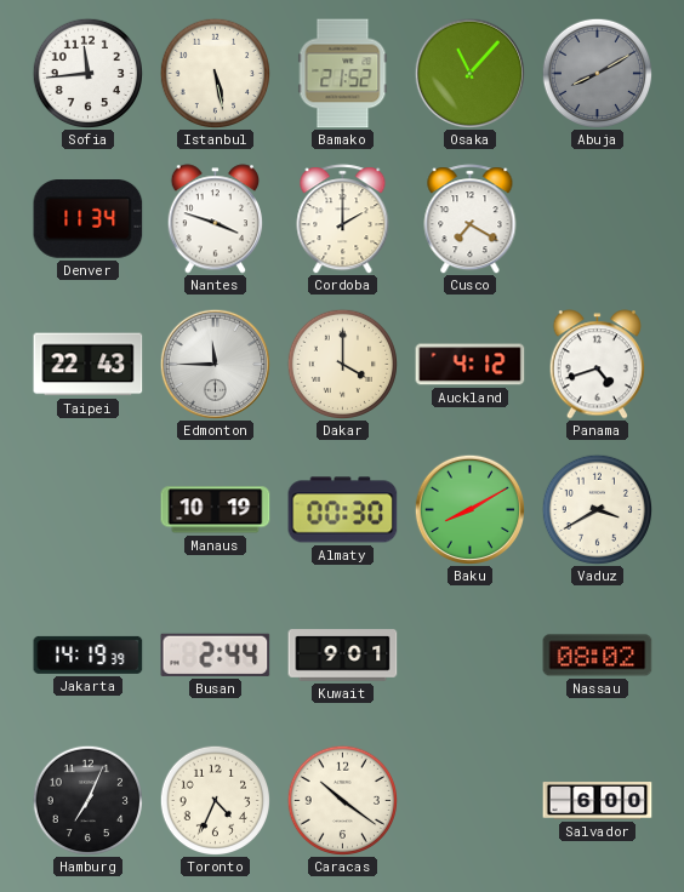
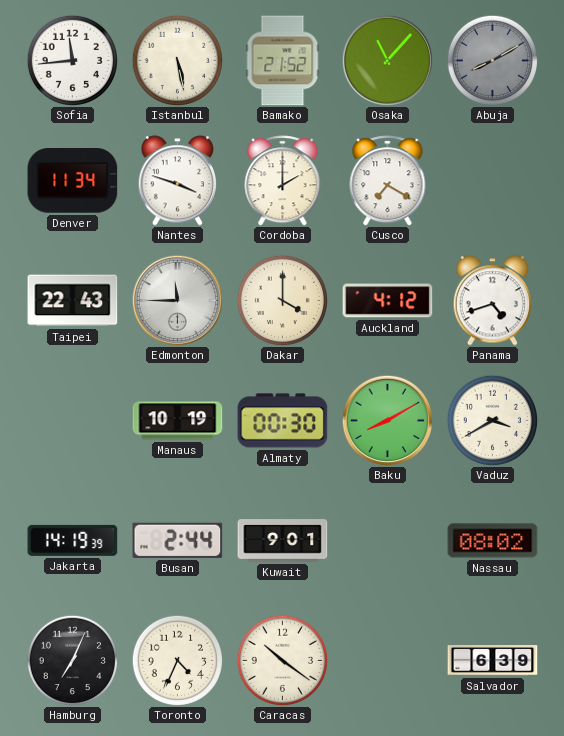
Salvador: 6:00 -> 6:39 (493, 661)
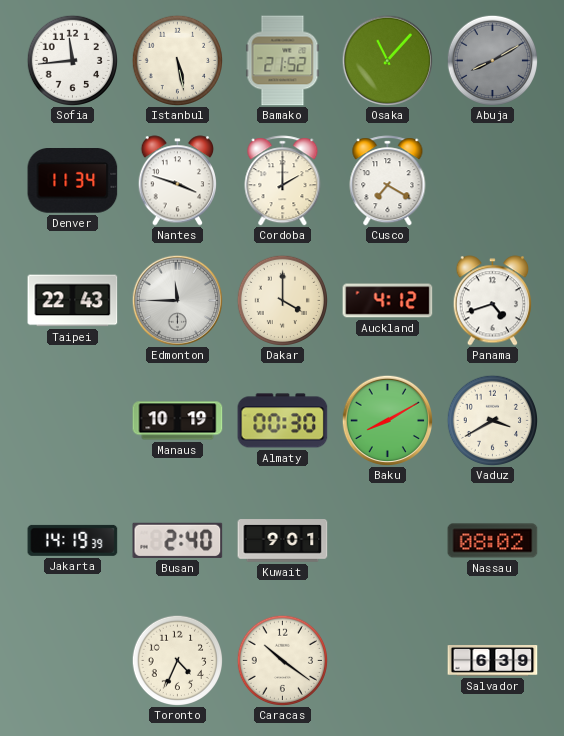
Busan: 2:44 -> 2:40 (178, 540)
Hamburg: 7:04 -> none (72, 660)
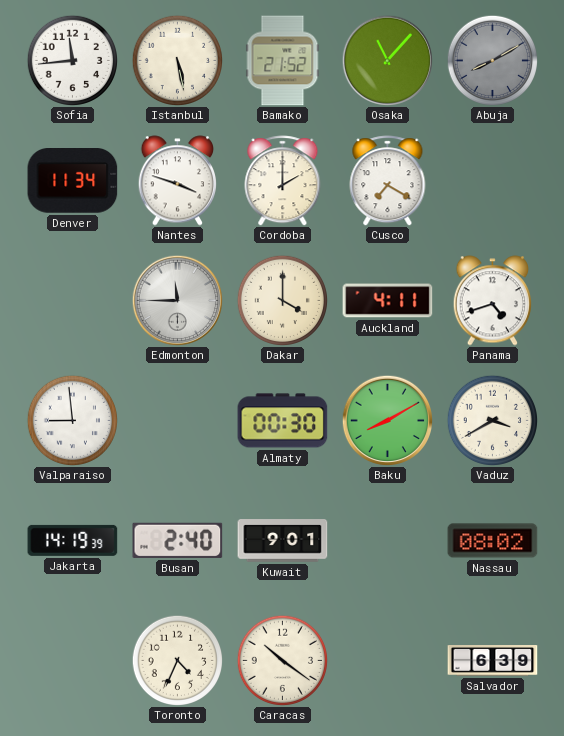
Taipei: 22:43 -> none (73, 301)
Auckland: 4:12 -> 4:11 (388, 301)
Valparaiso: none -> 8:59 (72, 420)
Manaus: 10:19 -> none (178, 421)
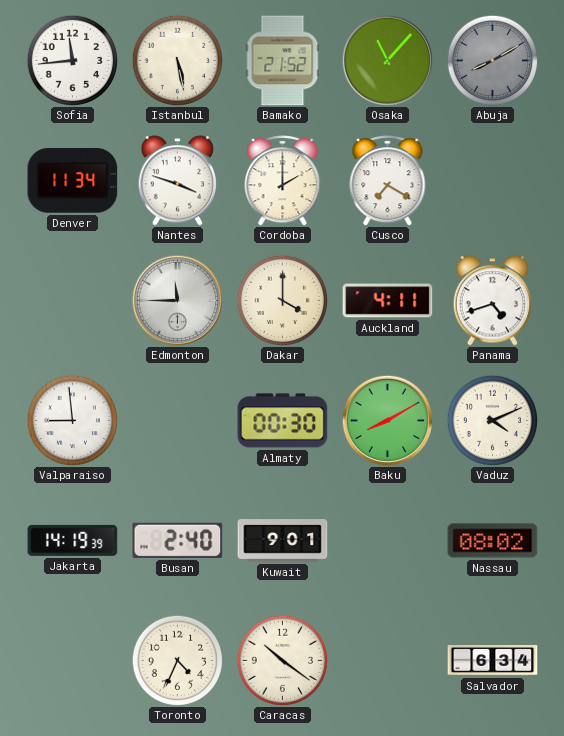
Vaduz: 3:40 -> 4:11 (492, 420)
Salvador: 6:39 -> 6:34 (493, 661)
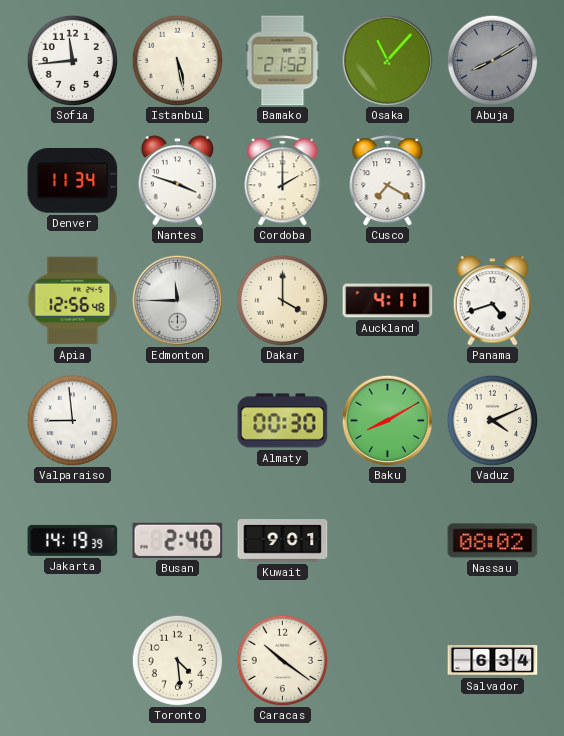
Apia: none -> 12:56 (73, 301)
Toronto: 4:34 -> 4:29 (177, 660)
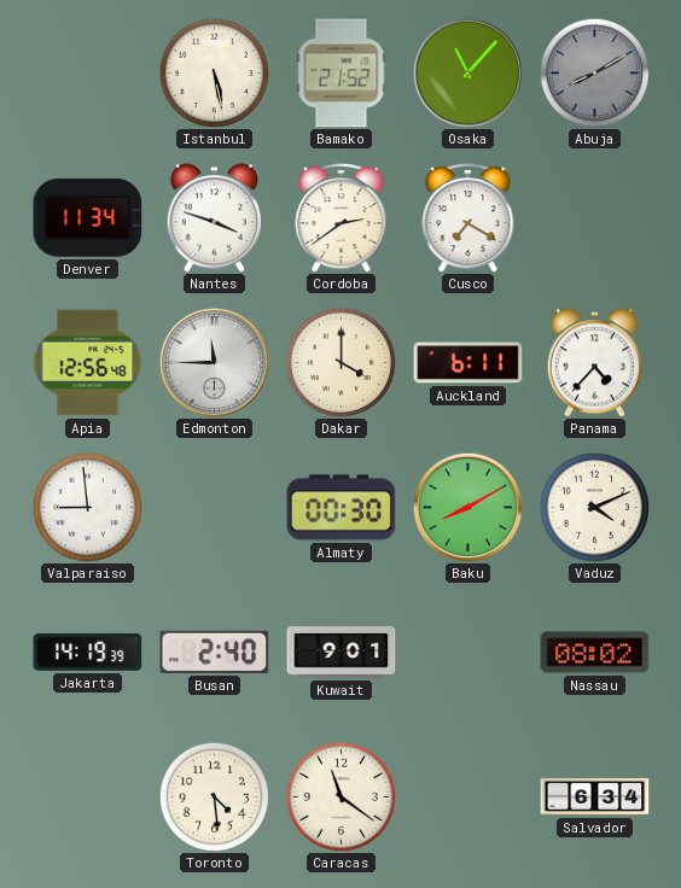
Sofia: 11:44 -> none (72, 60)
Cordoba: 2:00 -> 2:39 (342, 218)
Auckland: 4:11 -> 6:11 (468, 363)
Panama: 4:42 -> 4:37 (594, 363)
Caracas: 10:21 -> 11:21 (340, 796)
